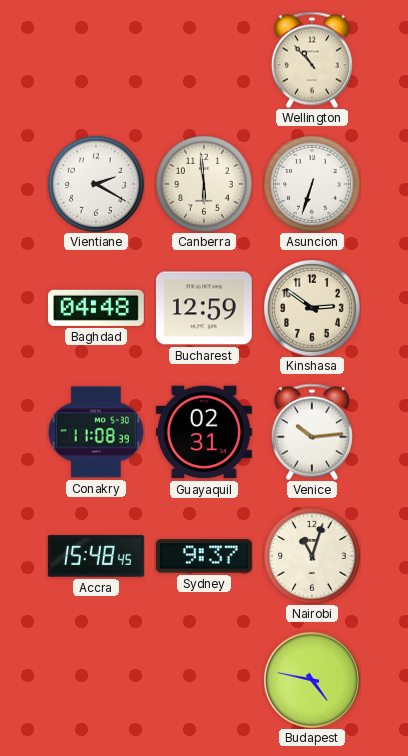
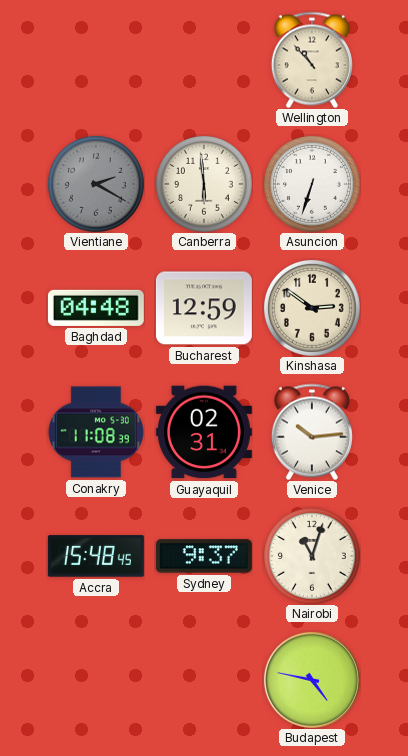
Vientiane dial: white -> grey (96, 184)
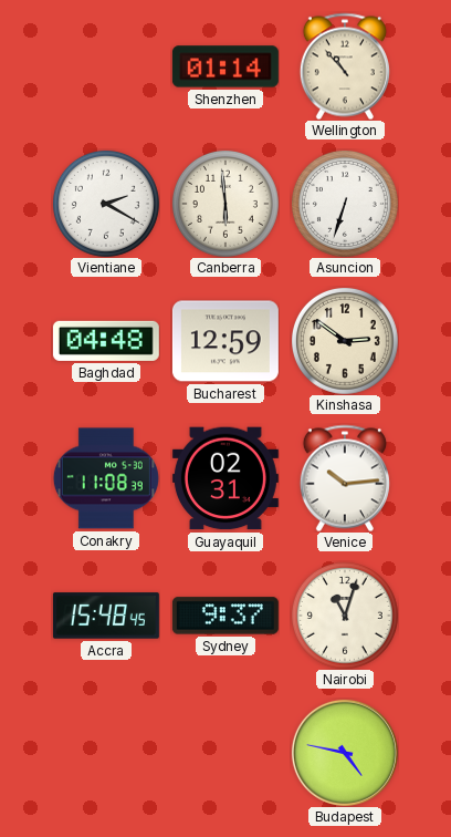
Shenzhen: none -> 01:14 (225, 66)
Vientiane dial: grey -> white (106, 204)
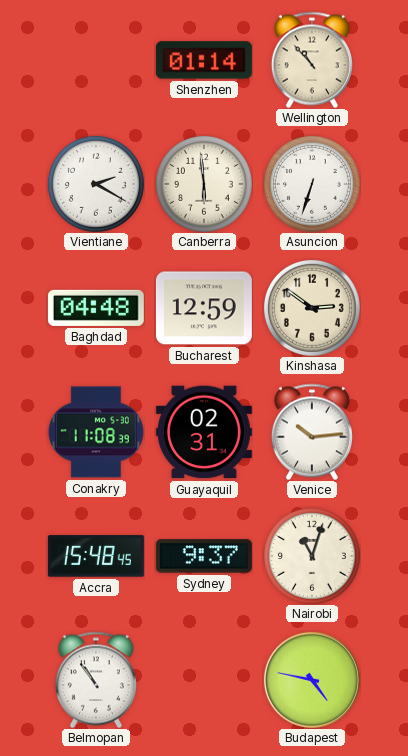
Belmopan: none -> 10:54 (96, 680)
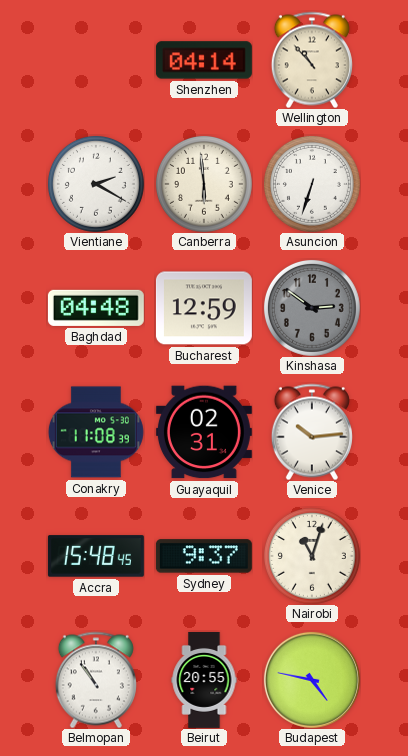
Shenzhen: 01:14 -> 04:14 (204, 60)
Kinshasa dial: cream -> grey (312, 308)
Beirut: none -> 20:55 (204, 680)
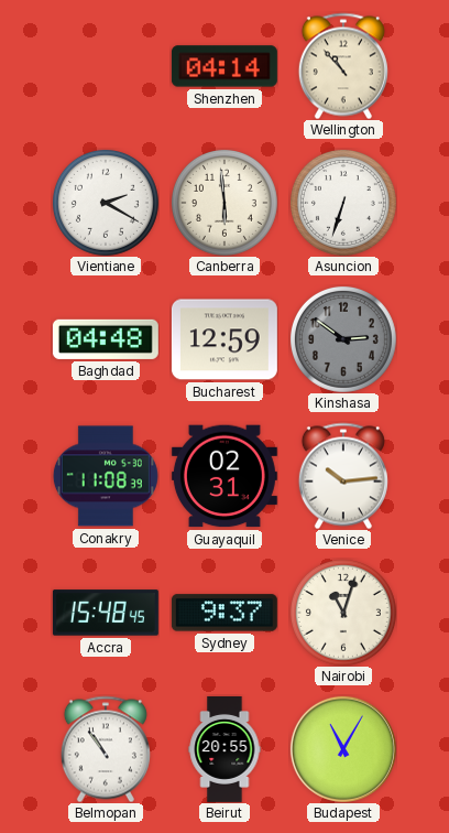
Budapest: 4:47 -> 11:05 (343, 749)
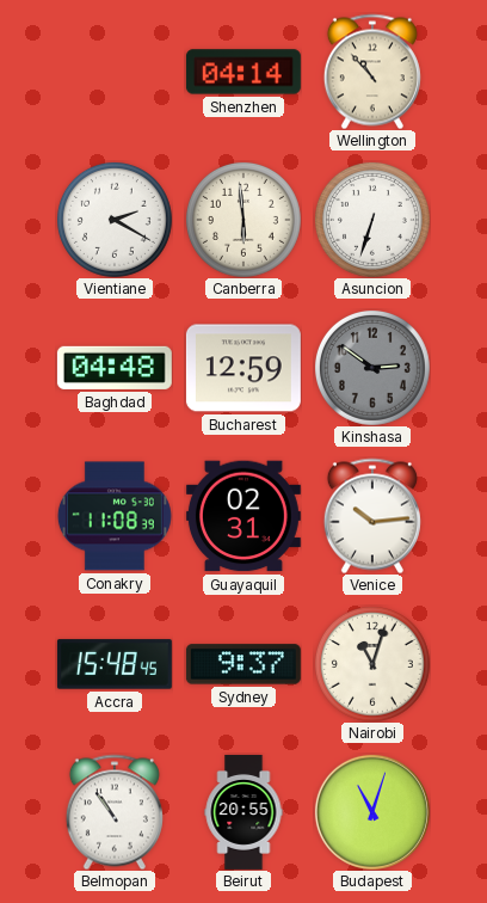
Budapest: 11:05 -> 11:03 (372, 812)
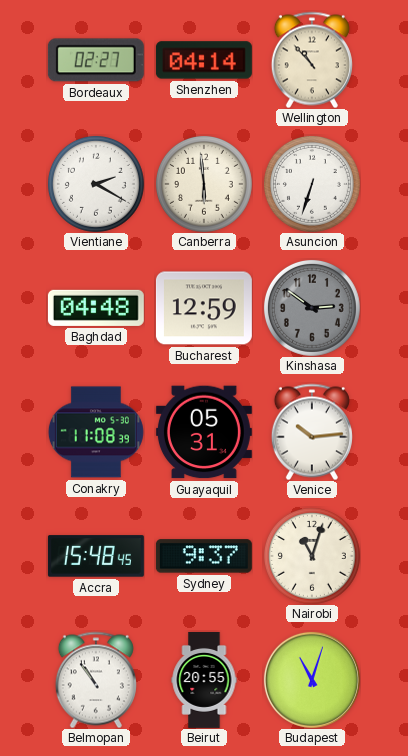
Bordeaux: none -> 02:27 (96, 60)
Guayaquil: 02:31 -> 05:31 (204, 432)
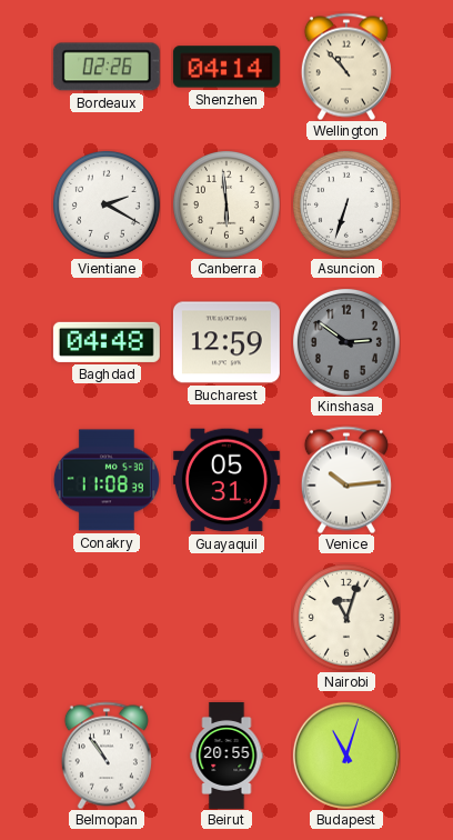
Bordeaux: 02:27 -> 02:26 (107, 67)
Accra: 15:48 -> none (96, 556)
Sydney: 9:37 -> none (204, 556)
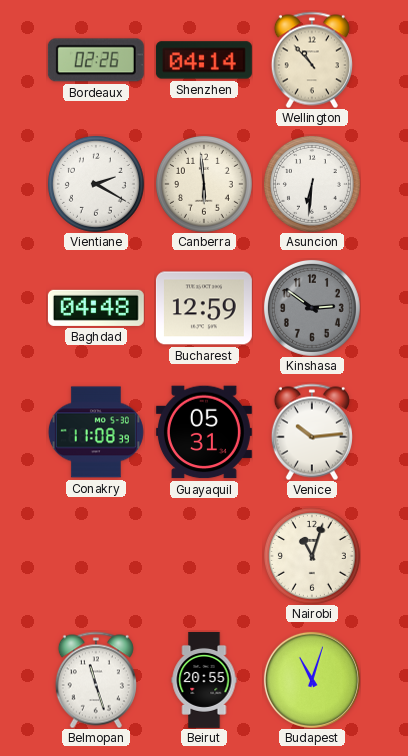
Asuncion: 6:33 -> 6:31 (312, 184)
Belmopan: 10:54 -> 11:27 (96, 680)
